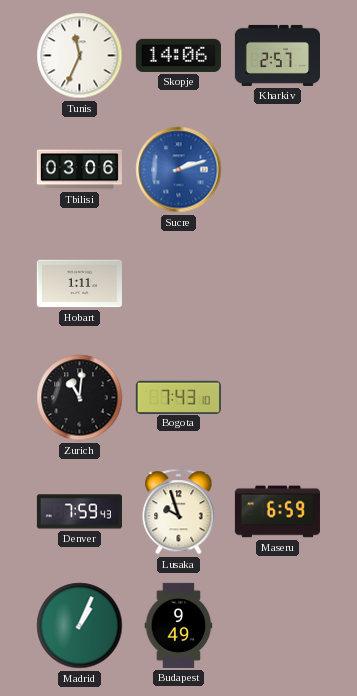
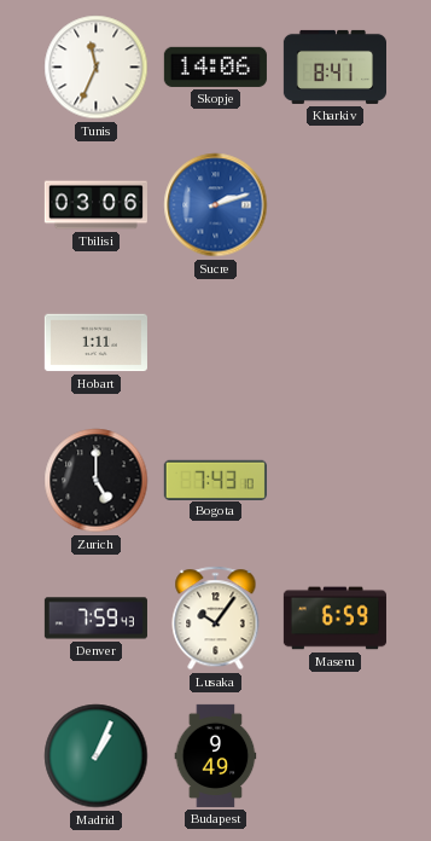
Kharkiv: 2:57 -> 8:41 (334, 66)
Zurich: 11:01 -> 5:00 (97, 481)
Lusaka: 9:57 -> 10:06 (216, 619)
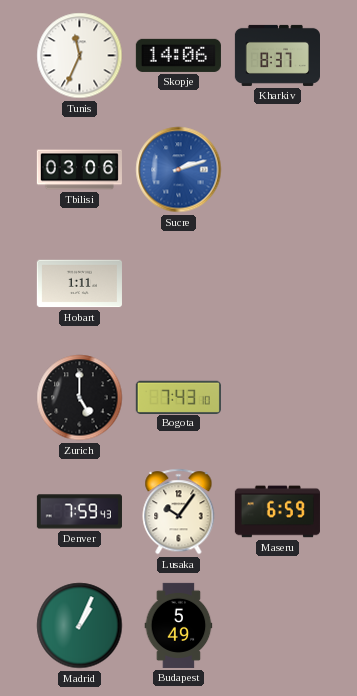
Kharkiv: 8:41 -> 8:37 (277, 55)
Budapest: 9:49 -> 5:49 (179, 625)
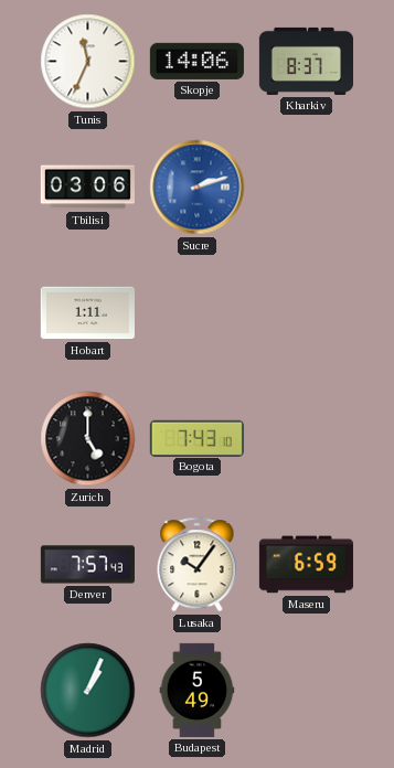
Denver: 7:59 -> 7:57 (87, 565)
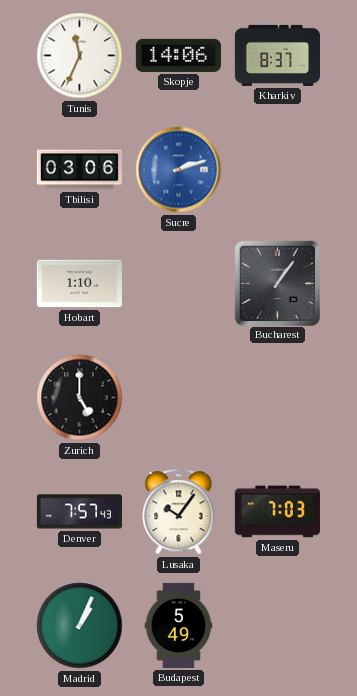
Hobart: 1:11 -> 1:10 (79, 284)
Bucharest: none -> 1:06 (277, 283)
Bogota: 7:43 -> none (196, 438)
Maseru: 6:59 -> 7:03 (277, 512)
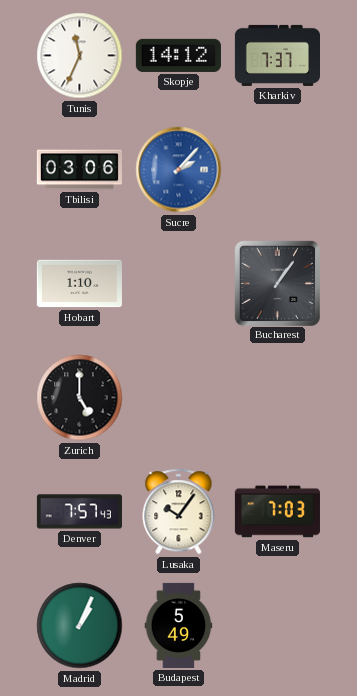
Skopje: 14:06 -> 14:12 (178, 55)
Kharkiv: 8:37 -> 7:37 (277, 55)
Sucre: 2:12 -> 2:07 (179, 170)
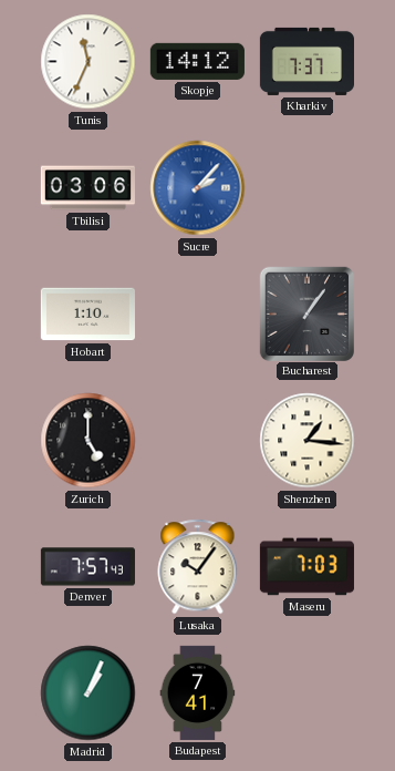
Shenzhen: none -> 1:16 (308, 441)
Budapest: 5:49 -> 7:41 (198, 692)
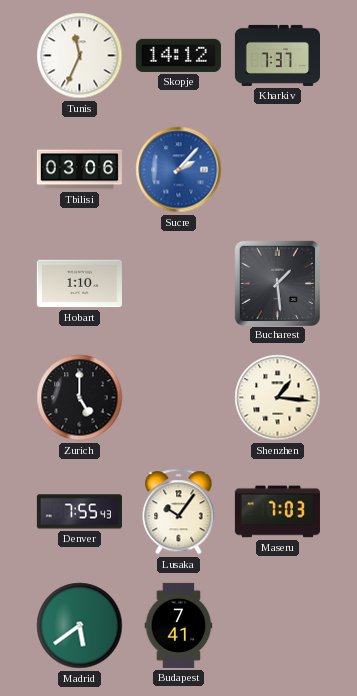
Bucharest: 1:06 -> 1:29 (277, 283)
Denver: 7:57 -> 7:55 (79, 512)
Madrid: 1:04 -> 5:39 (80, 626)
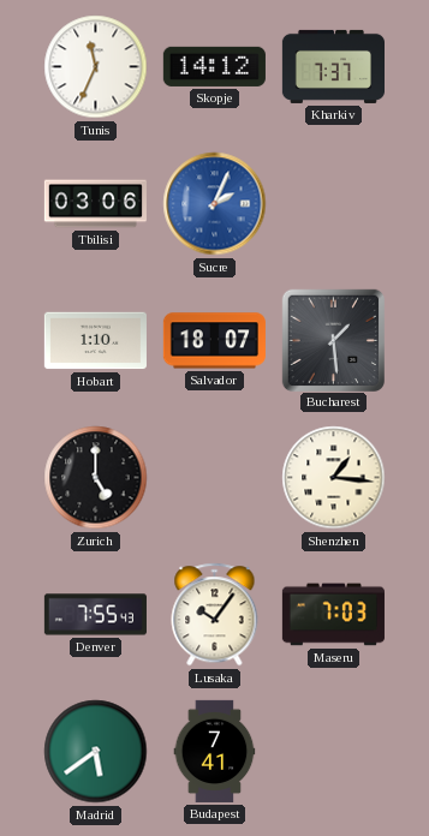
Sucre: 2:07 -> 2:04 (215, 204)
Salvador: none -> 18:07 (214, 341)
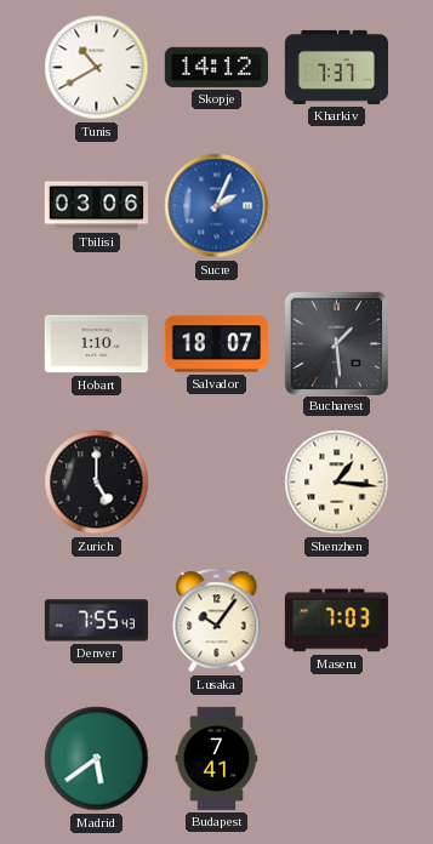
Tunis: 11:34 -> 10:40 (97, 68)
